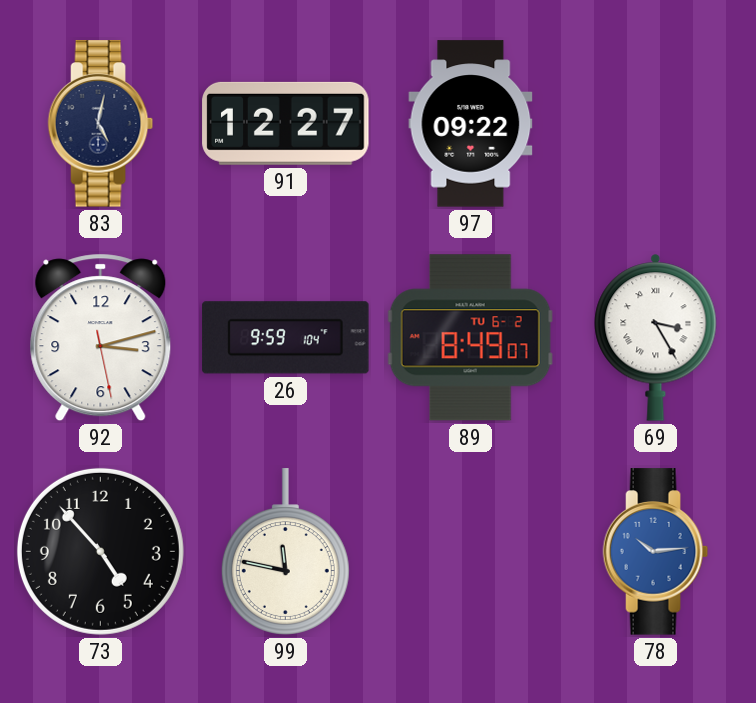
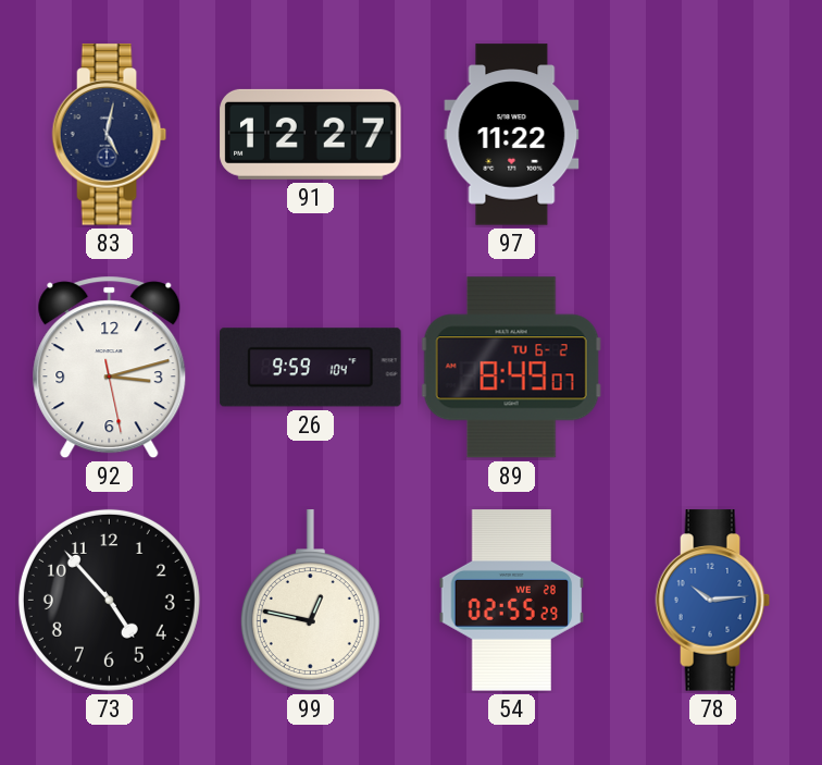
97: 09:22 -> 11:22 (512, 135)
69: 3:25 -> none (656, 337)
99: 11:47 -> 12:47 (310, 601)
54: none -> 02:55 (512, 601)
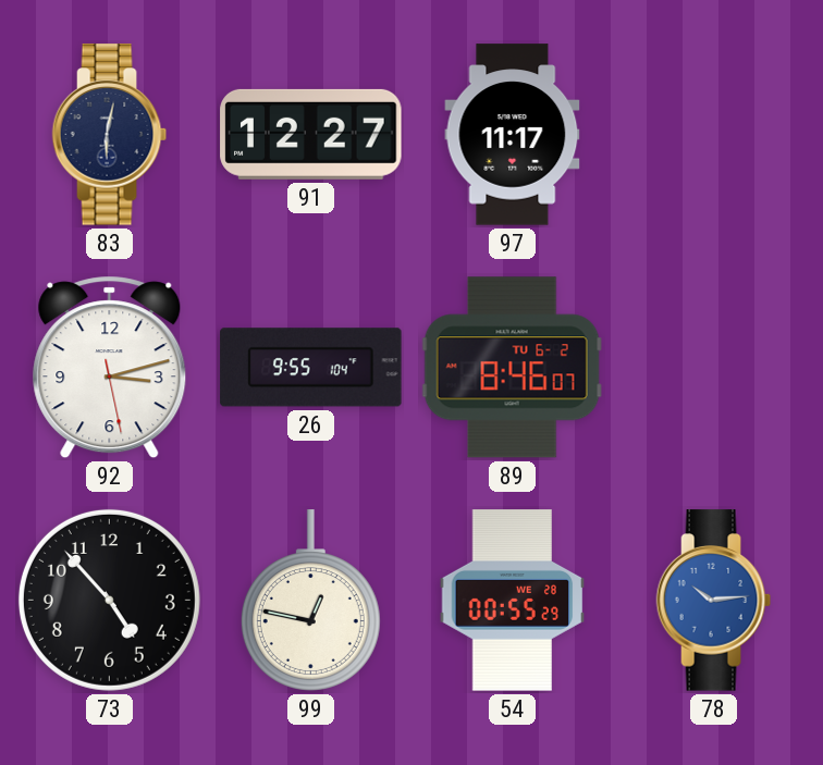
83: 5:02 -> 6:02 (110, 135)
97: 11:22 -> 11:17 (513, 135)
26: 9:59 -> 9:55 (311, 368)
89: 8:49 -> 8:46 (512, 368)
54: 02:55 -> 00:55 (513, 601)
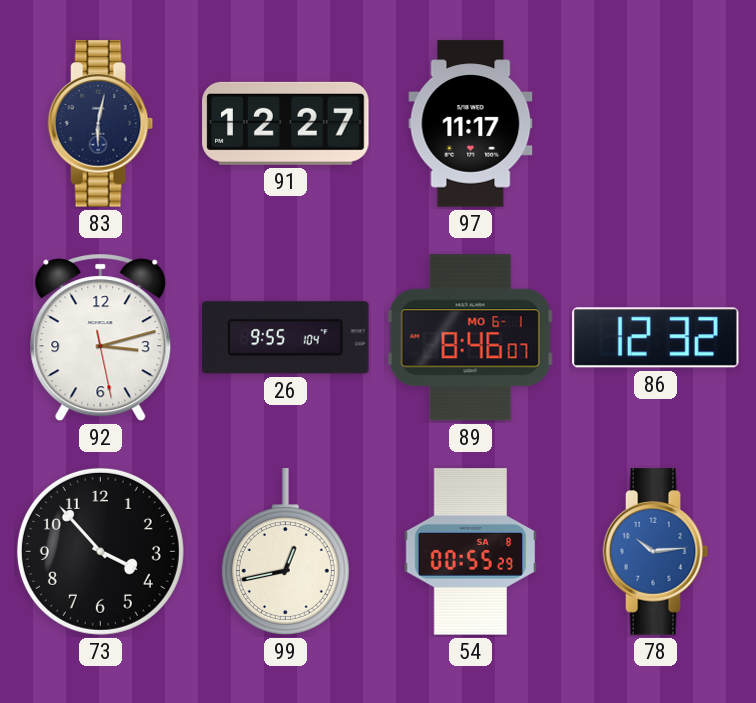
89 date: TU 6-2 -> MO 6-1 (470, 338)
86: none -> 12:32 (656, 338)
73: 4:53 -> 3:53 (100, 551)
99: 12:47 -> 12:43 (285, 552)
54 date: WE 28 -> SA 8 (471, 552)
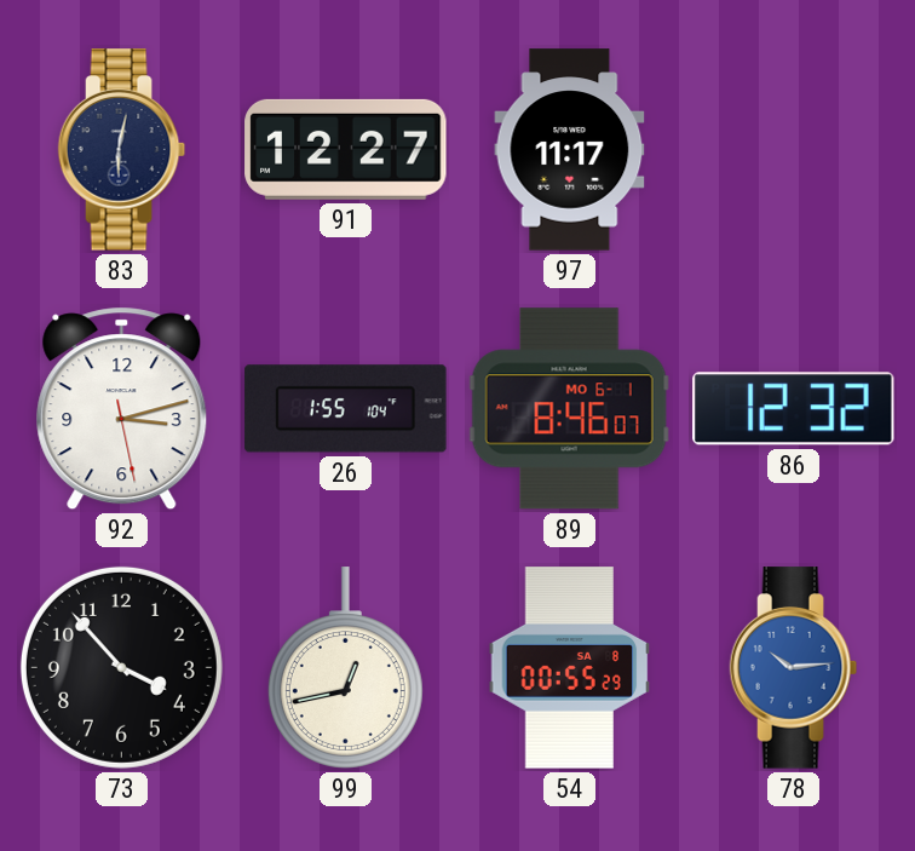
26: 9:55 -> 1:55 (346, 409)
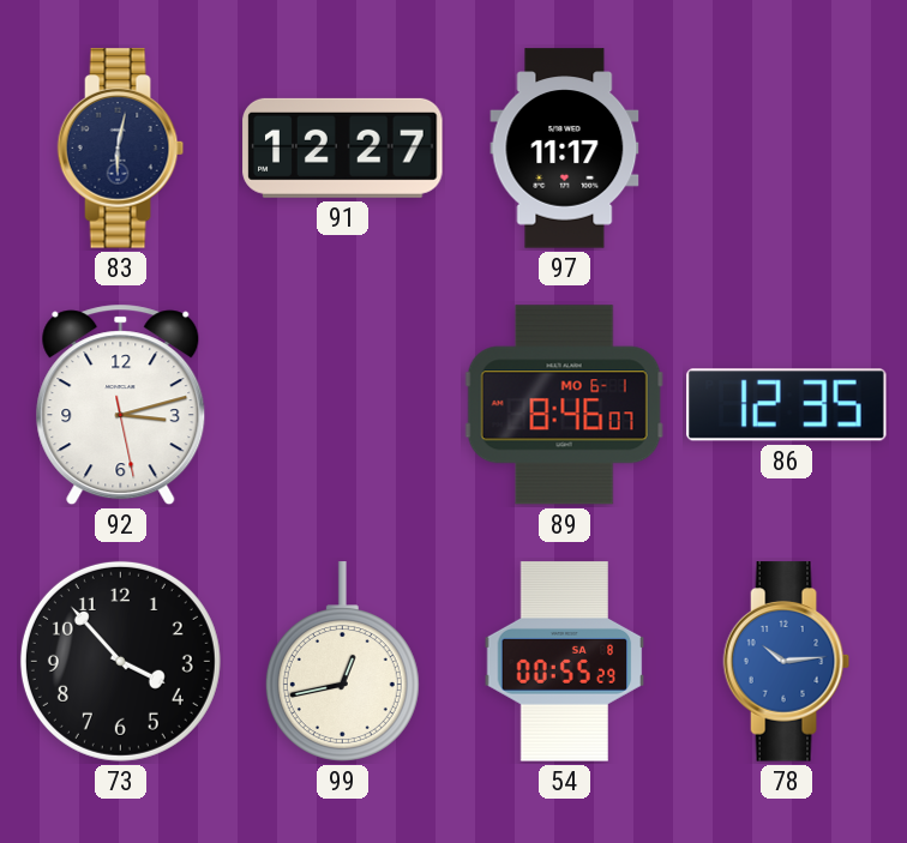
26: 1:55 -> none (346, 409)
86: 12:32 -> 12:35 (787, 405)
